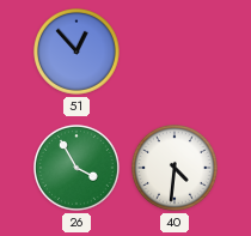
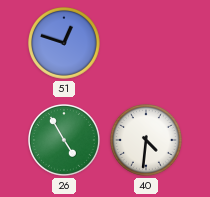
51: 12:53 -> 12:48 (65, 44)
26: 3:55 -> 4:55 (65, 141)
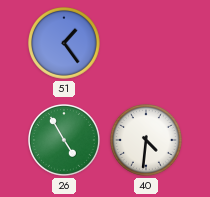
51: 12:48 -> 1:24 (65, 44)
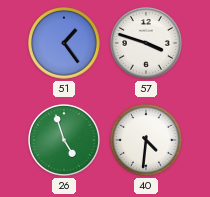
57: none -> 3:48 (147, 44)
26: 4:55 -> 4:57 (65, 141)
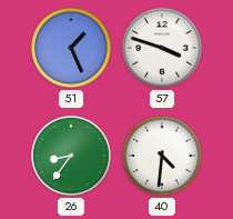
51: 1:24 -> 1:26 (72, 49)
26: 4:57 -> 8:36 (72, 157)
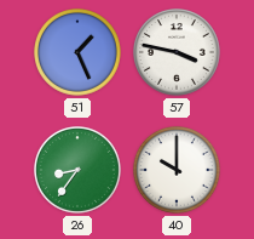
57: 3:48 -> 3:47 (178, 53)
40: 4:31 -> 10:00 (178, 171)
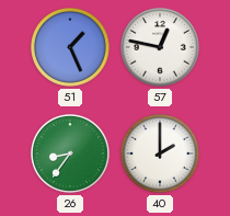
57: 3:47 -> 12:47 (161, 48)
40: 10:00 -> 2:00 (161, 155)
